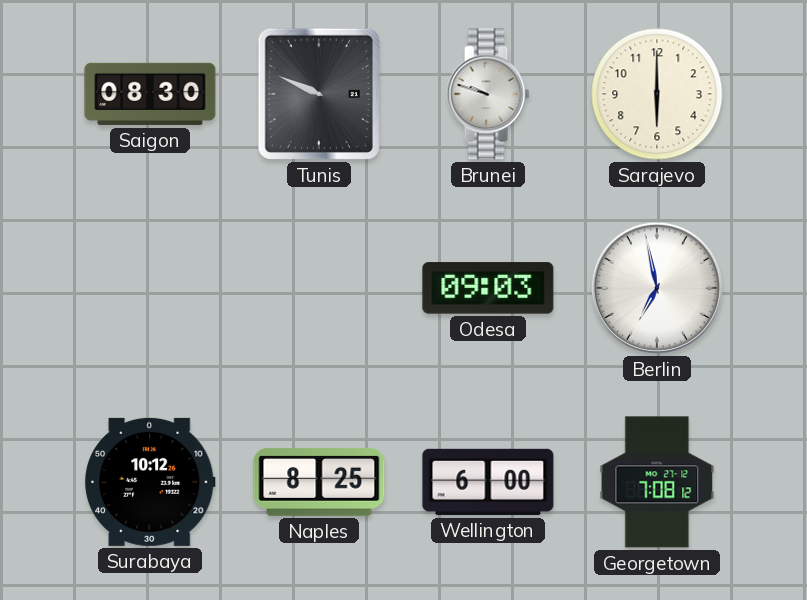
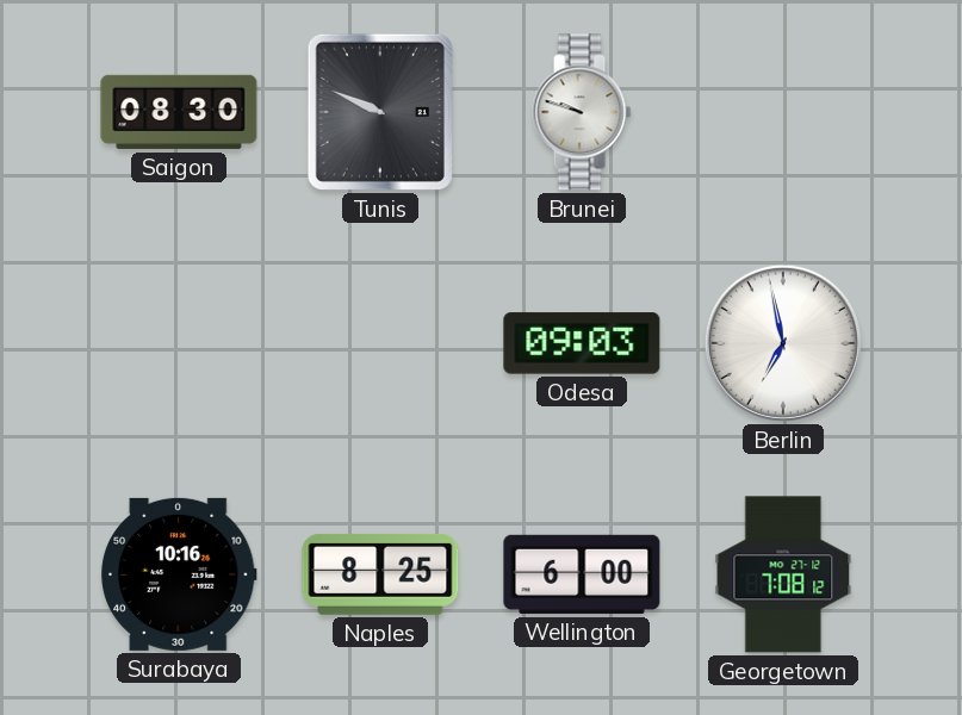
Sarajevo: 6:00 -> none (657, 94)
Surabaya: 10:12 -> 10:16 (179, 574)
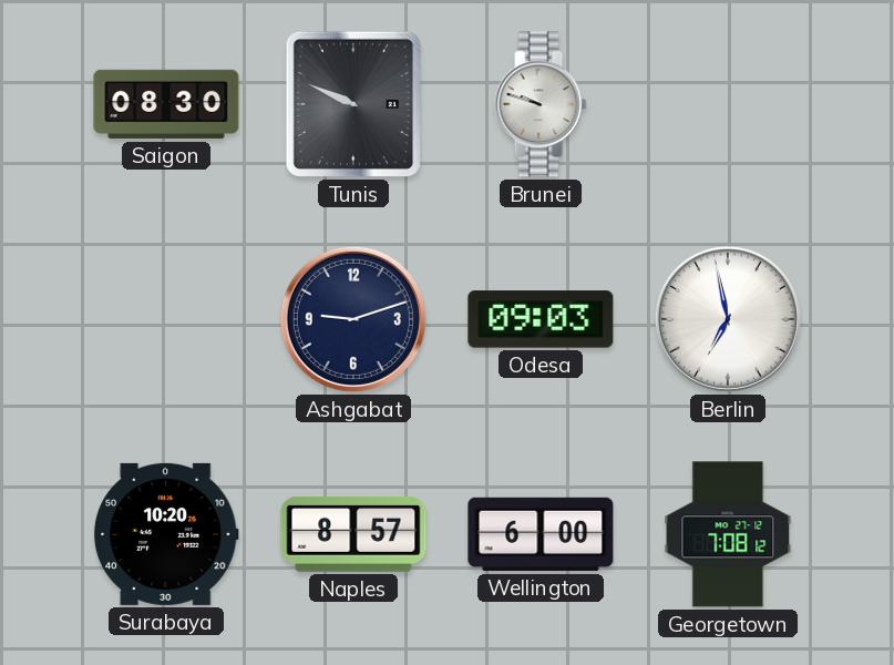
Ashgabat: none -> 9:12 (353, 319)
Surabaya: 10:16 -> 10:20 (166, 534)
Naples: 8:25 -> 8:57 (353, 534)
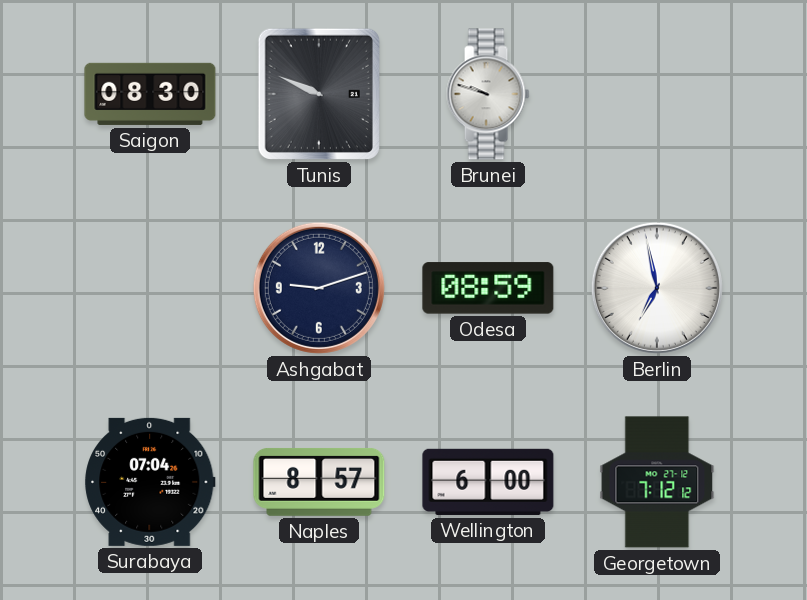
Odesa: 09:03 -> 08:59 (488, 288)
Surabaya: 10:20 -> 07:04 (150, 482)
Georgetown: 7:08 -> 7:12 (657, 482)
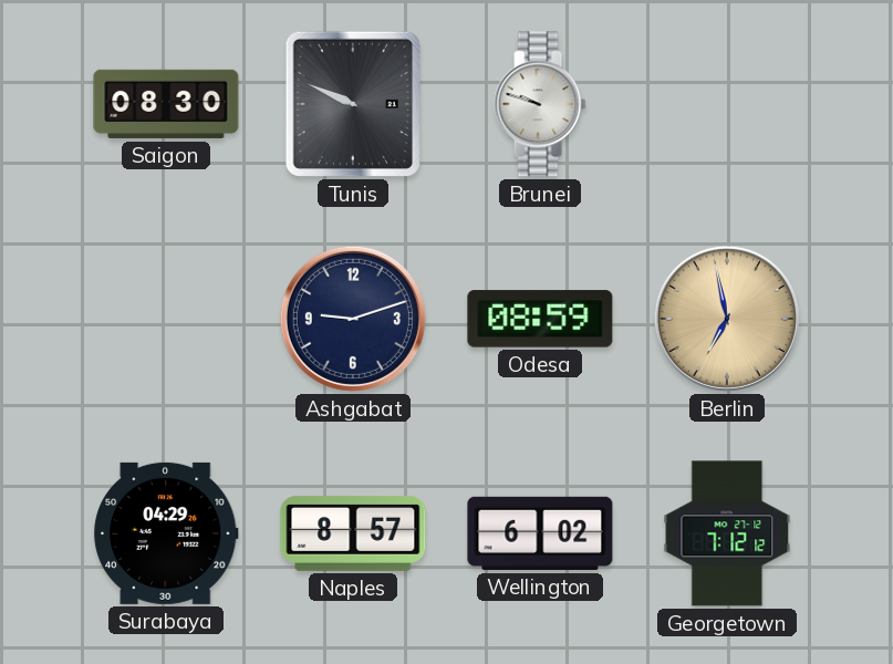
Berlin dial: white -> champagne (727, 319)
Surabaya: 07:04 -> 04:29 (166, 533)
Wellington: 6:00 -> 6:02 (540, 533)
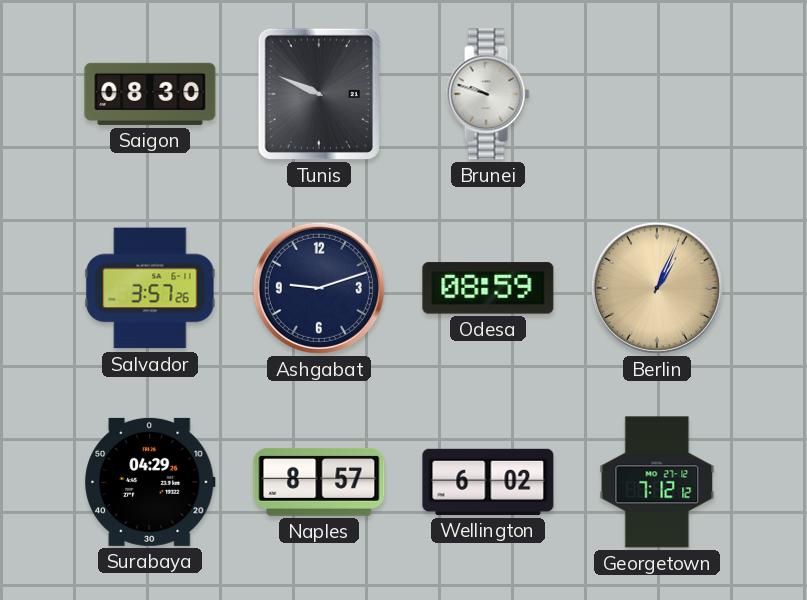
Salvador: none -> 3:57 (150, 288)
Berlin: 6:58 -> 1:04 (657, 288)
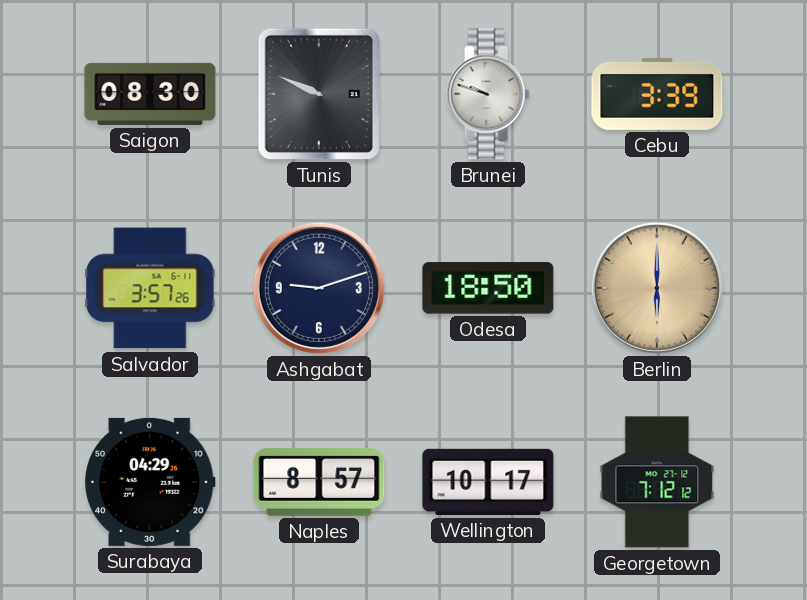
Cebu: none -> 3:39 (657, 94)
Odesa: 08:59 -> 18:50 (488, 288)
Berlin: 1:04 -> 6:00 (657, 288)
Wellington: 6:02 -> 10:17 (488, 482)
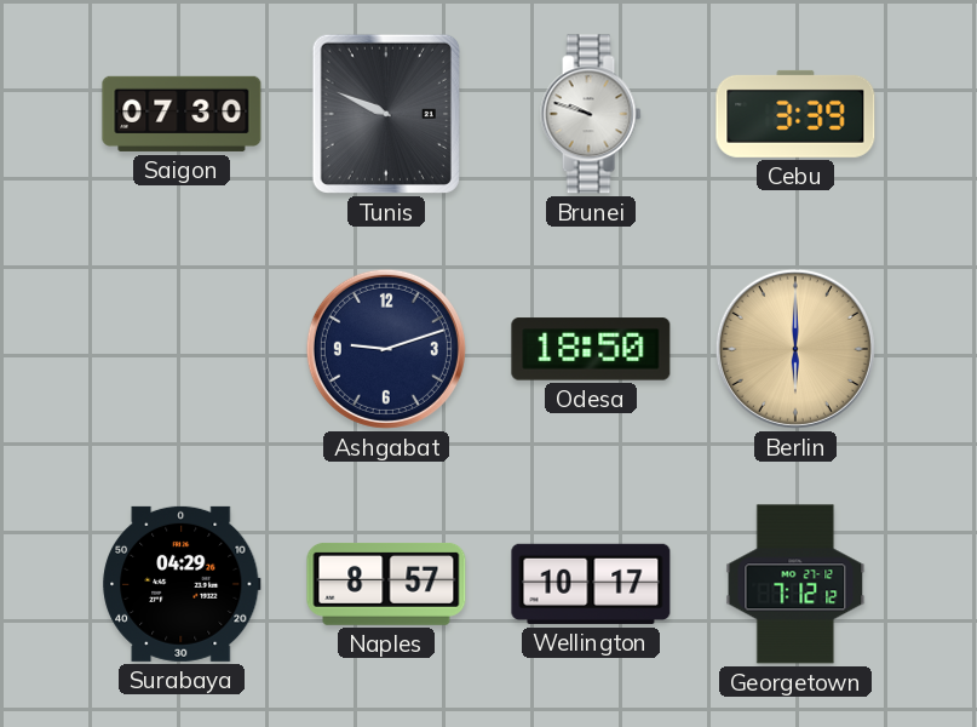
Saigon: 08:30 -> 07:30 (182, 114)
Salvador: 3:57 -> none (150, 288)
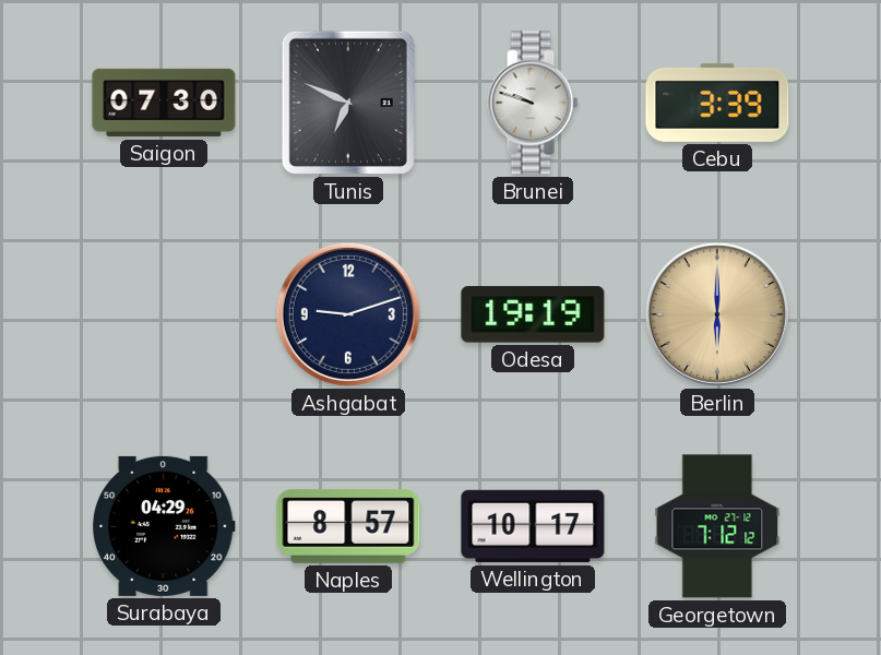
Tunis: 9:49 -> 6:49 (348, 103)
Odesa: 18:50 -> 19:19 (533, 314)
